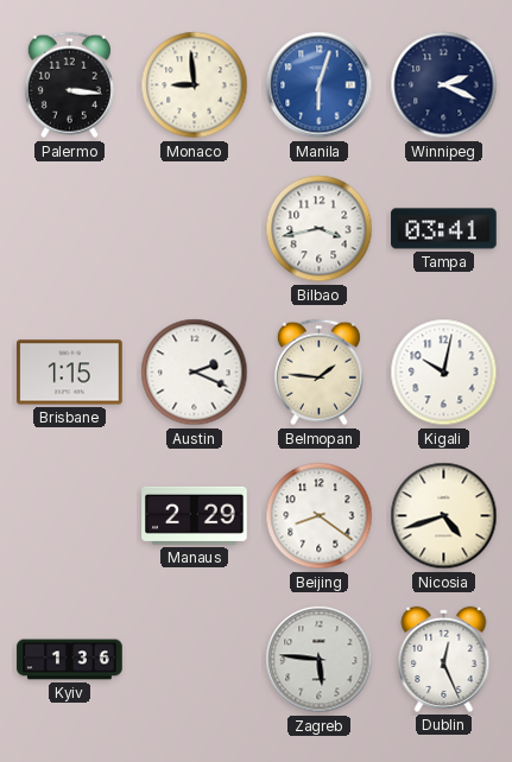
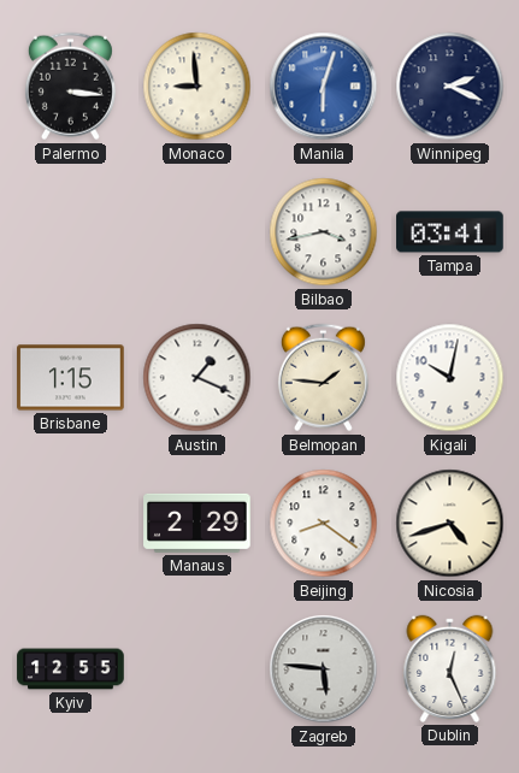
Austin: 2:19 -> 1:19 (197, 378)
Kyiv: 1:36 -> 12:55 (71, 669)
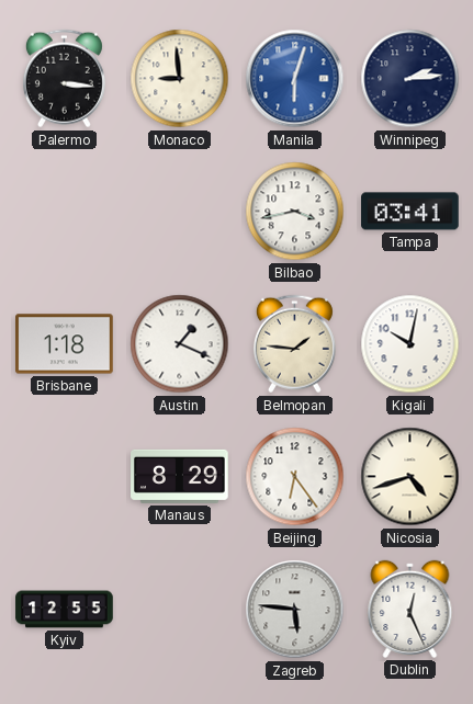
Winnipeg: 2:19 -> 2:14 (410, 79)
Brisbane: 1:15 -> 1:18 (65, 344)
Manaus: 2:29 -> 8:29 (180, 476)
Beijing: 8:21 -> 6:24 (295, 477)
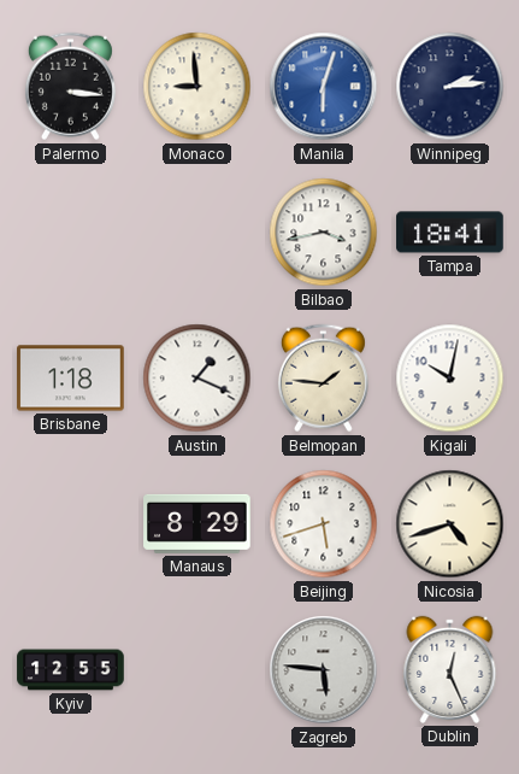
Tampa: 03:41 -> 18:41 (450, 233)
Beijing: 6:24 -> 5:42 (324, 524)
